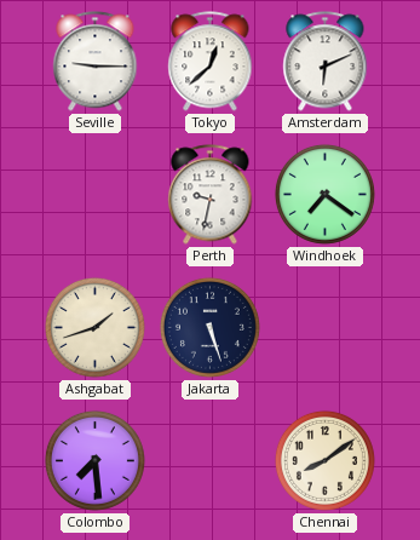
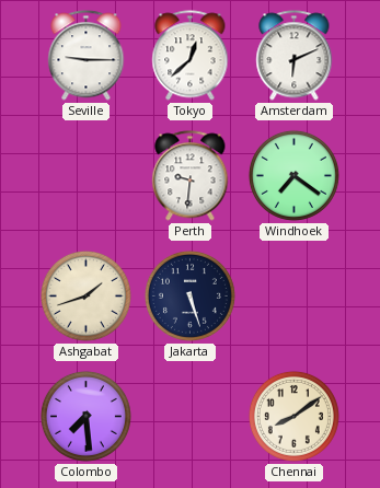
Perth: 9:32 -> 9:31 (191, 176)
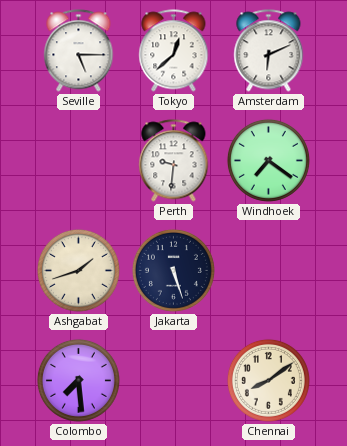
Seville: 9:15 -> 5:15 (79, 51)
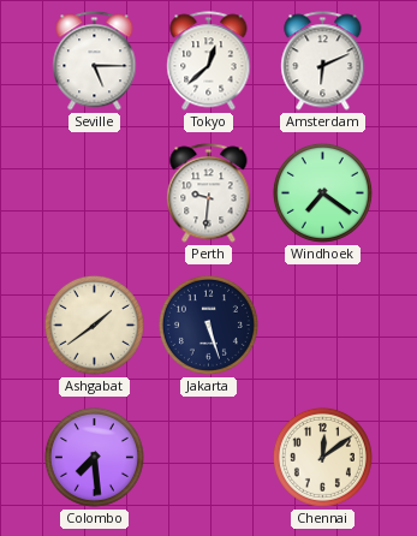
Ashgabat: 1:42 -> 1:39 (94, 324)
Chennai: 8:09 -> 12:09 (322, 457)
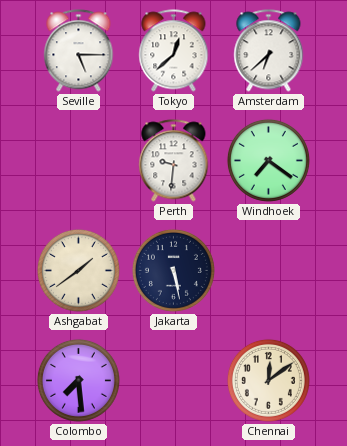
Amsterdam: 6:11 -> 6:38 (269, 51)
Jakarta: 5:27 -> 5:28 (173, 270)
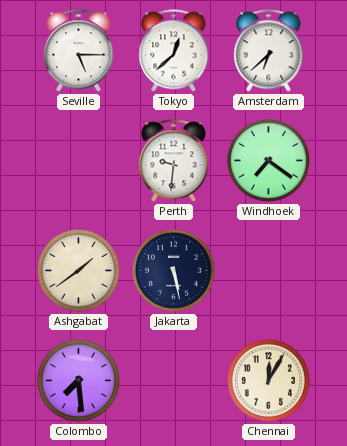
Chennai: 12:09 -> 12:05 (268, 380)
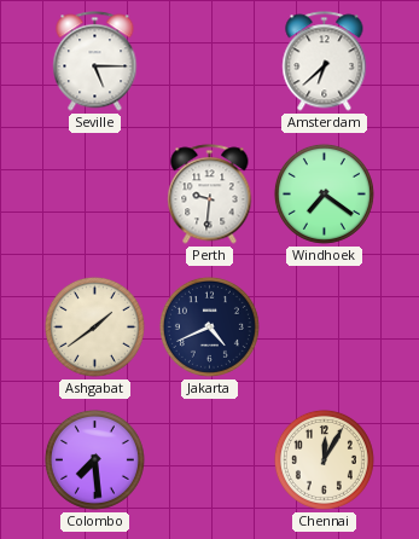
Tokyo: 12:38 -> none (174, 51)
Jakarta: 5:28 -> 4:41 (209, 326)
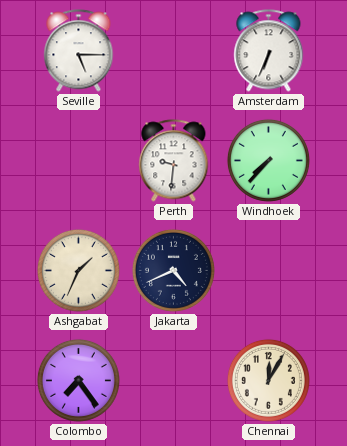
Amsterdam: 6:38 -> 6:34 (269, 51)
Windhoek: 7:21 -> 7:37 (268, 160)
Ashgabat: 1:39 -> 1:34 (78, 270)
Colombo: 7:29 -> 7:24 (78, 380)
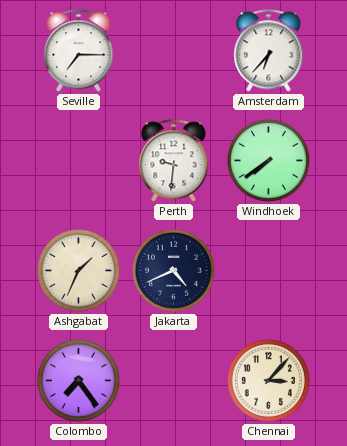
Seville: 5:15 -> 7:15 (79, 51)
Amsterdam: 6:34 -> 6:37 (269, 51)
Windhoek: 7:37 -> 7:39 (268, 160)
Chennai: 12:05 -> 3:07 (268, 380)
